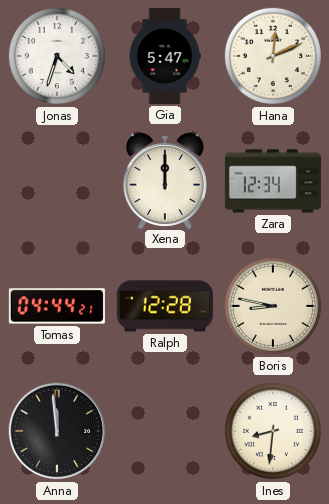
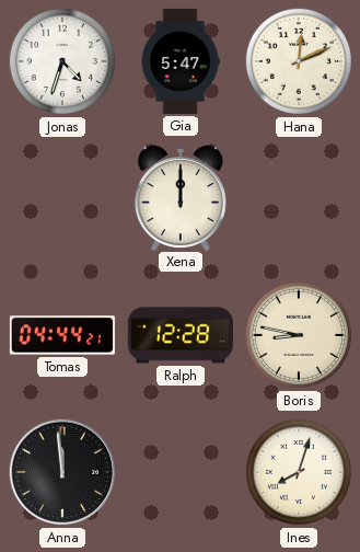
Zara: 12:34 -> none (273, 181)
Ines: 8:31 -> 8:03 (299, 472)
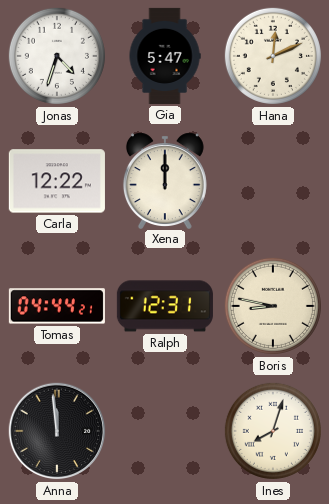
Carla: none -> 12:22 (57, 181)
Ralph: 12:28 -> 12:31 (165, 306)
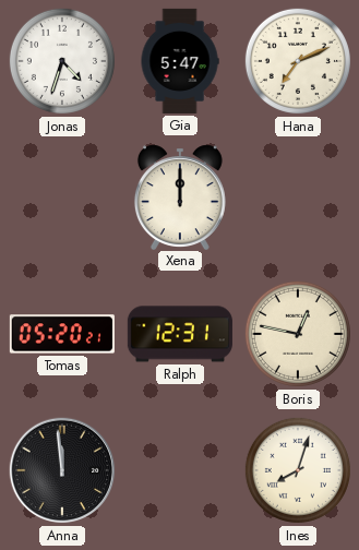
Hana: 12:11 -> 7:11 (298, 61)
Carla: 12:22 -> none (57, 181)
Tomas: 04:44 -> 05:20 (62, 334)
Boris: 8:47 -> 12:47 (298, 334)
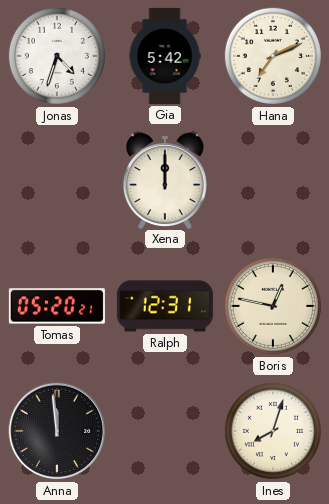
Gia: 5:47 -> 5:42 (165, 56)
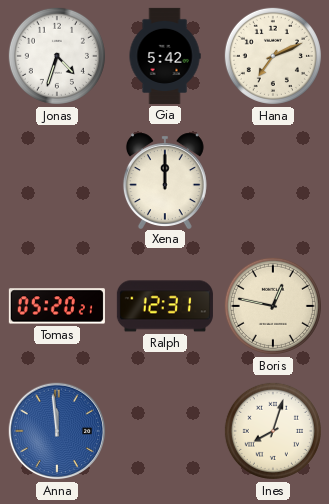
Anna dial: black -> blue (57, 431)
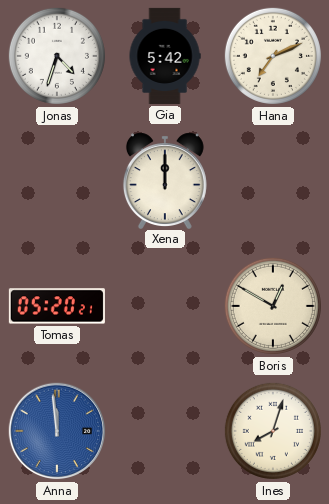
Ralph: 12:31 -> none (165, 306)
Boris: 12:47 -> 12:50 (273, 306)
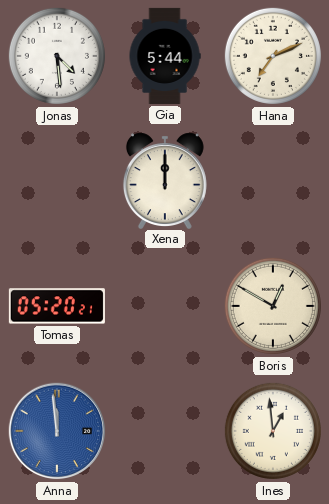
Jonas: 4:33 -> 4:29 (57, 56)
Gia: 5:42 -> 5:44 (165, 56)
Ines: 8:03 -> 12:59 (273, 431)
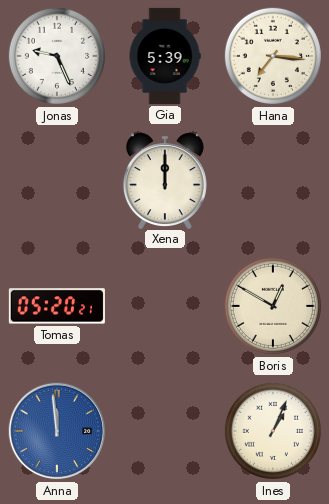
Jonas: 4:29 -> 9:26 (57, 56)
Gia: 5:44 -> 5:39 (165, 56)
Hana: 7:11 -> 7:16 (273, 56)
Ines: 12:59 -> 1:04 (273, 431)
